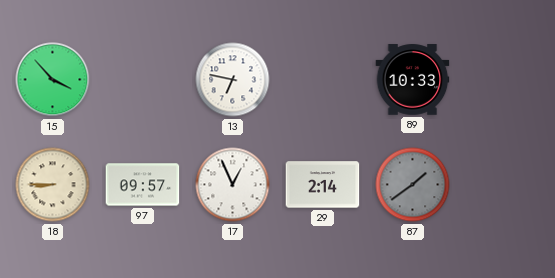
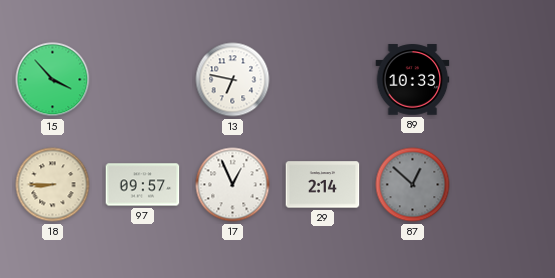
87: 1:39 -> 12:52 (413, 185)
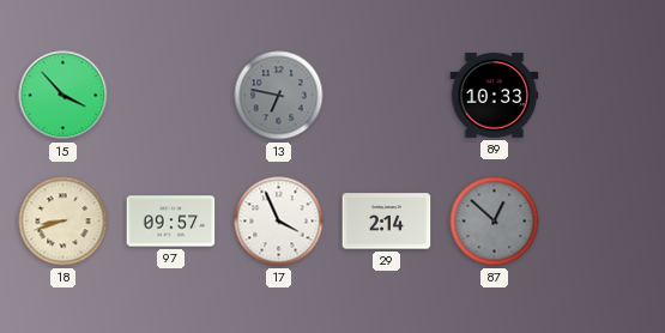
13 dial: white -> grey (279, 96)
18: 8:45 -> 8:42 (64, 222)
17: 12:56 -> 3:56 (279, 222)
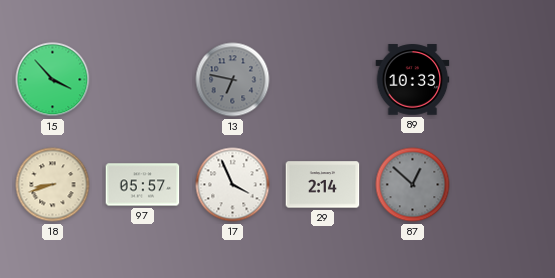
97: 09:57 -> 05:57 (143, 185)
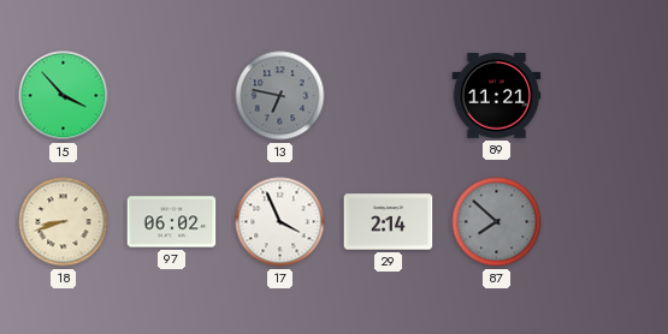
89: 10:33 -> 11:21 (497, 96)
97: 05:57 -> 06:02 (172, 222)
87: 12:52 -> 7:52 (497, 222)
